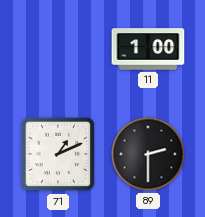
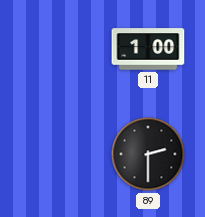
71: 1:11 -> none (58, 154)
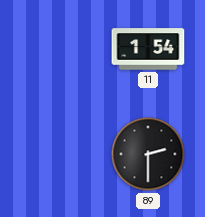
11: 1:00 -> 1:54 (148, 49)
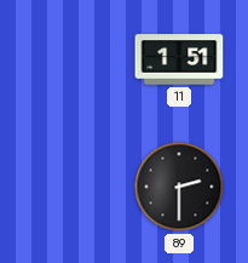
11: 1:54 -> 1:51 (179, 59)
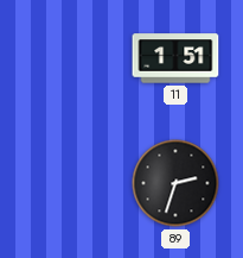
89: 2:30 -> 2:33 (175, 183)
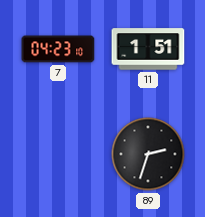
7: none -> 04:23 (58, 49)
